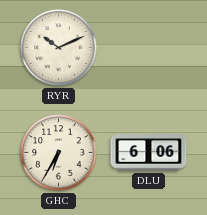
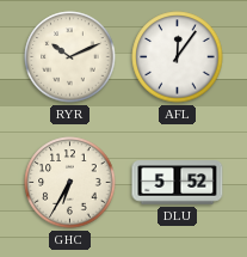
AFL: none -> 12:06 (178, 57)
DLU: 6:06 -> 5:52 (178, 183)
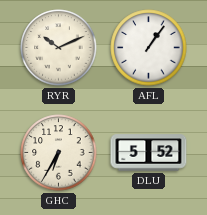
AFL: 12:06 -> 1:06 (149, 48)
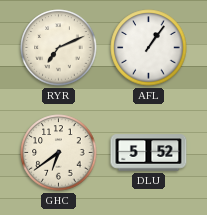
RYR: 10:11 -> 7:11 (59, 48)
GHC: 6:35 -> 6:39 (59, 153)
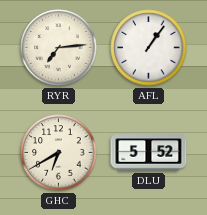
RYR: 7:11 -> 7:14 (59, 48)
GHC: 6:39 -> 6:40 (59, 153)
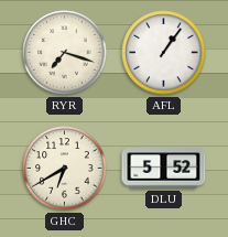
RYR: 7:14 -> 7:18 (65, 53)
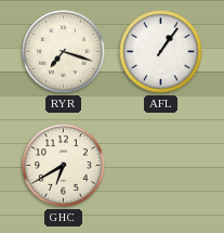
DLU: 5:52 -> none (164, 169)
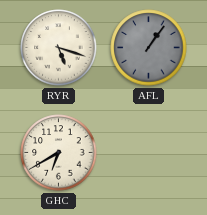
RYR: 7:18 -> 5:18 (59, 48)
AFL dial: white -> grey (149, 48)
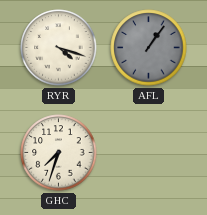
RYR: 5:18 -> 4:18 (59, 48)
GHC: 6:40 -> 7:33 (59, 153)
